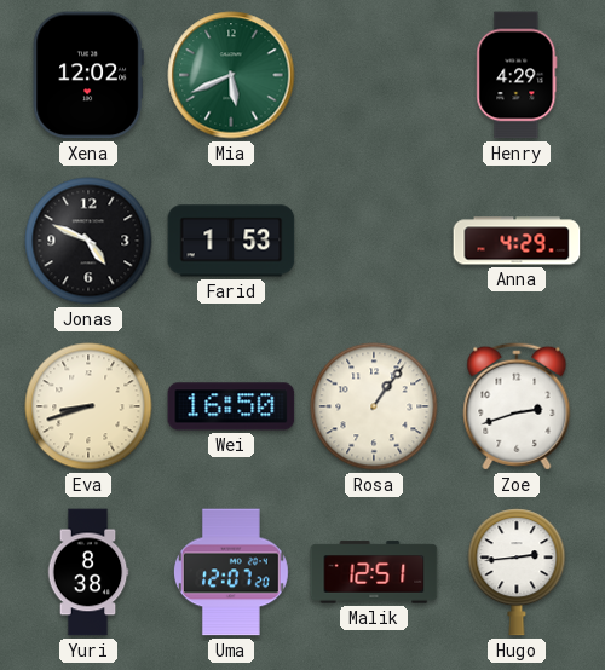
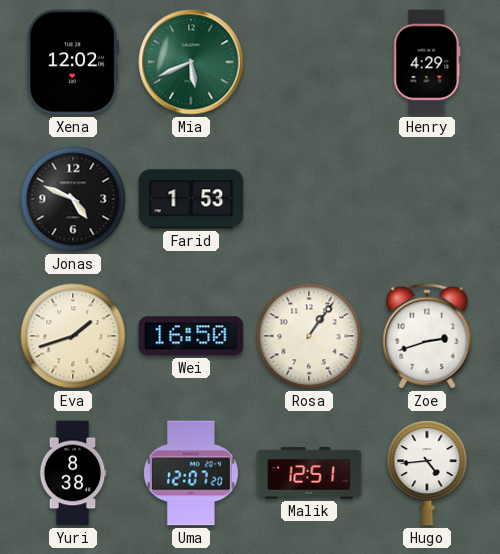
Anna: 4:29 -> none (517, 241)
Eva: 8:42 -> 1:42 (73, 336)
Hugo: 2:44 -> 4:44 (427, 473)
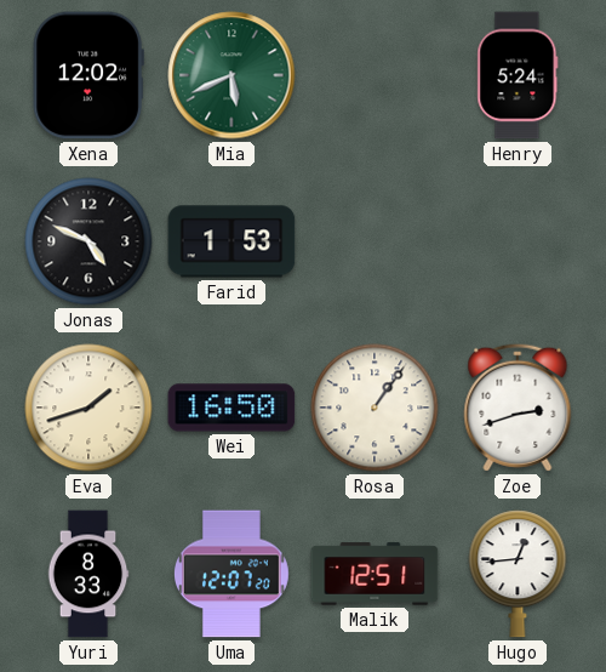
Henry: 4:29 -> 5:24 (518, 75)
Yuri: 8:38 -> 8:33 (88, 574)
Hugo: 4:44 -> 12:44 (518, 574)
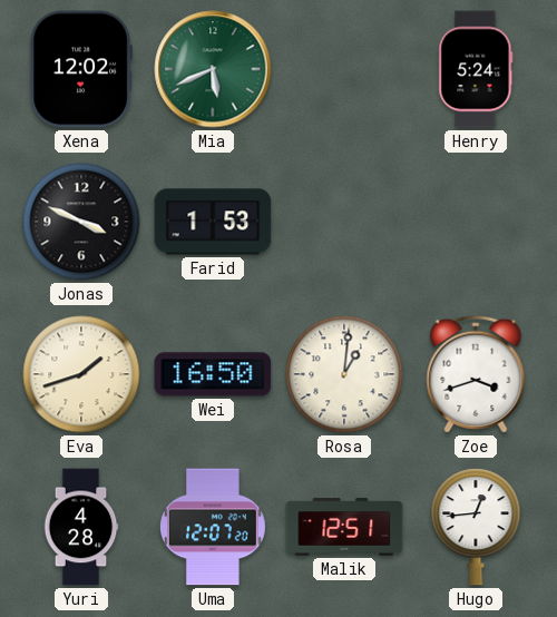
Jonas: 4:49 -> 3:49 (81, 222)
Rosa: 1:06 -> 1:01 (344, 374)
Zoe: 2:42 -> 3:42 (476, 374)
Yuri: 8:33 -> 4:28 (81, 527)
